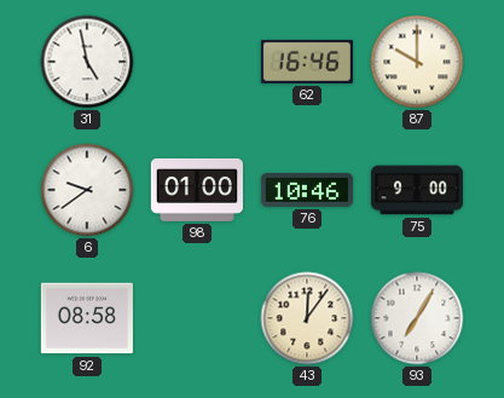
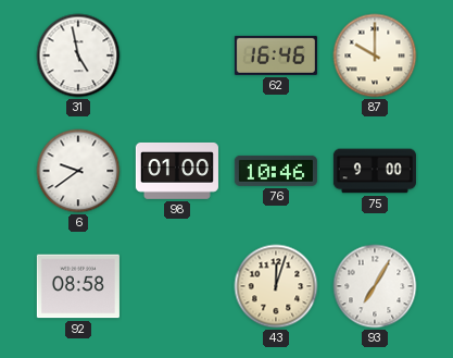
43: 12:06 -> 12:03 (276, 286)
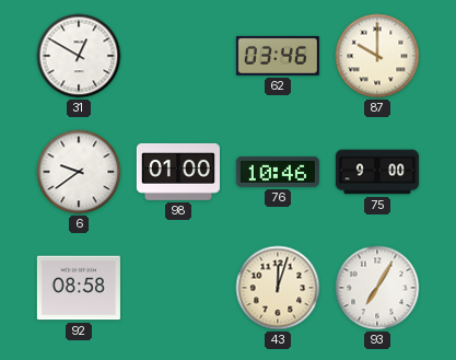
31: 4:58 -> 12:50 (79, 56)
62: 16:46 -> 03:46 (278, 56)
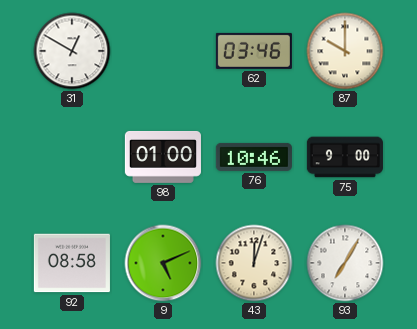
6: 9:39 -> none (79, 172)
9: none -> 5:11 (163, 263)
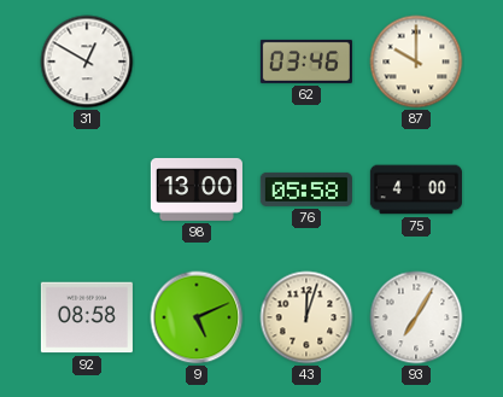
98: 01:00 -> 13:00 (197, 189)
76: 10:46 -> 05:58 (306, 189)
75: 9:00 -> 4:00 (416, 189)
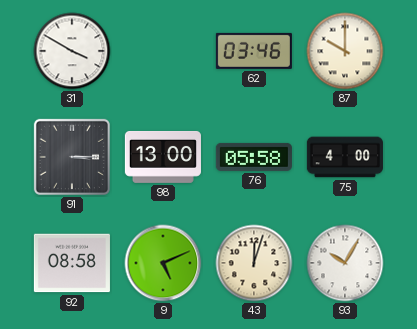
31: 12:50 -> 3:50 (72, 51)
91: none -> 3:15 (72, 157)
93: 7:05 -> 10:05 (345, 263)
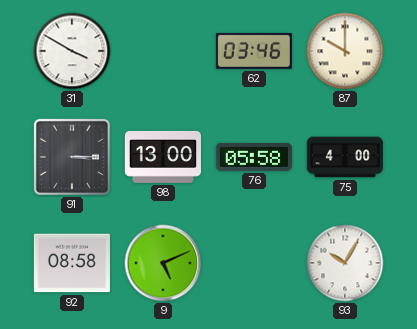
43: 12:03 -> none (254, 263)
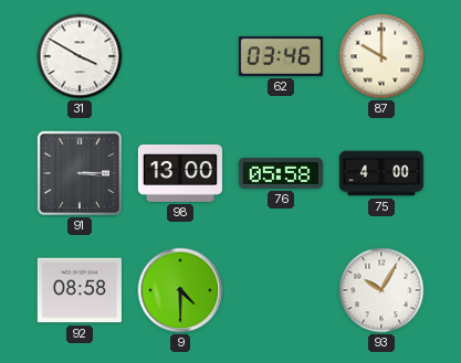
9: 5:11 -> 4:30 (180, 290)
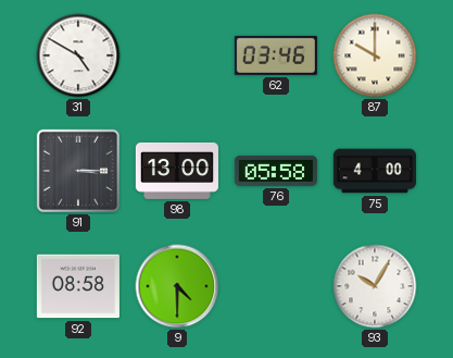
31: 3:50 -> 4:50 (78, 55)
